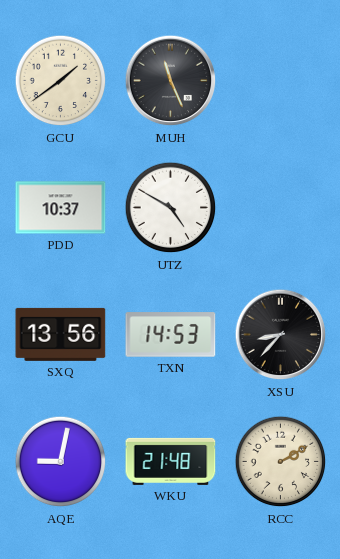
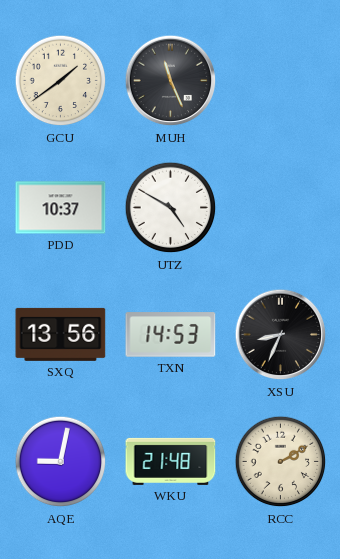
XSU: 8:37 -> 8:34 (281, 335)
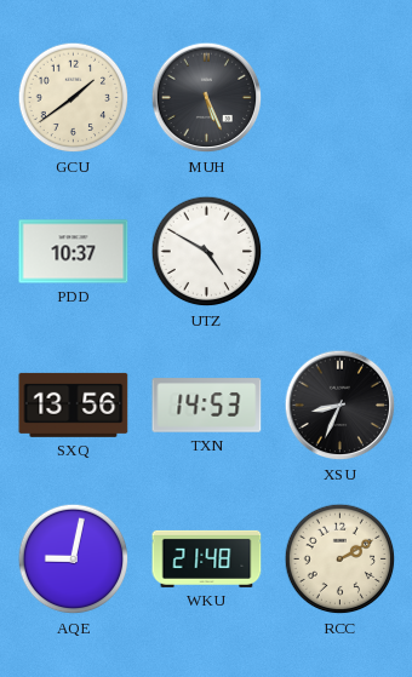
MUH: 11:26 -> 5:26 (207, 98)
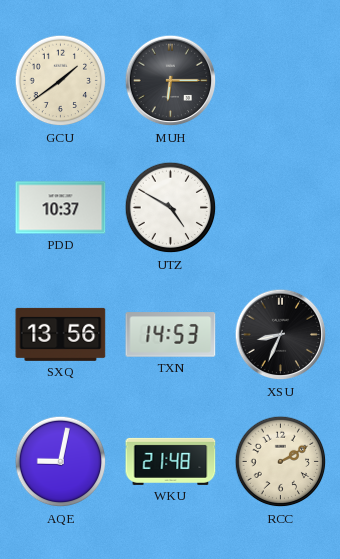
MUH: 5:26 -> 6:15 (171, 81)
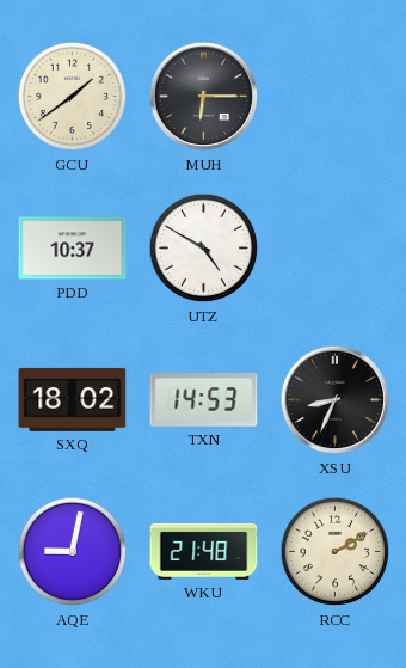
SXQ: 13:56 -> 18:02 (73, 399)
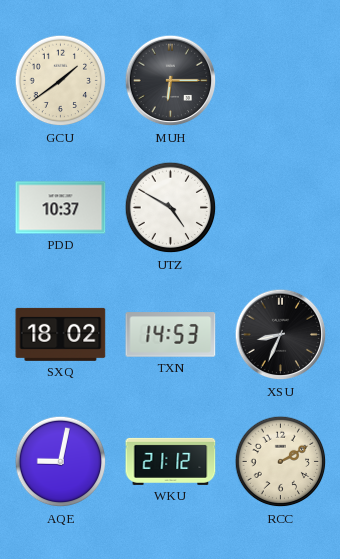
WKU: 21:48 -> 21:12 (171, 461)
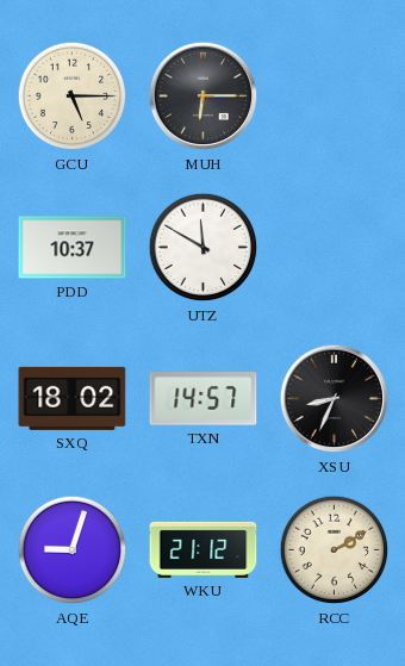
GCU: 1:39 -> 5:15 (73, 97)
UTZ: 4:50 -> 11:50 (204, 248)
TXN: 14:53 -> 14:57 (204, 399)
AQE: 9:02 -> 9:03 (73, 550)
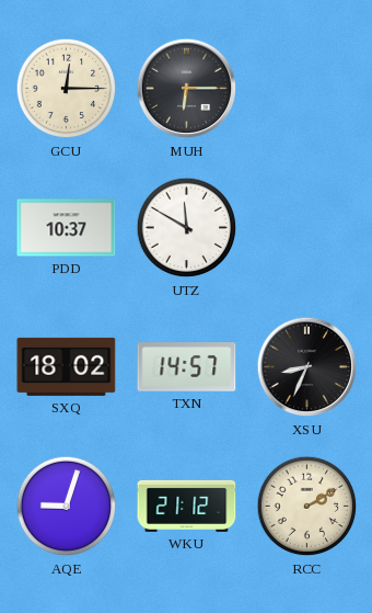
GCU: 5:15 -> 12:15 (67, 89)
